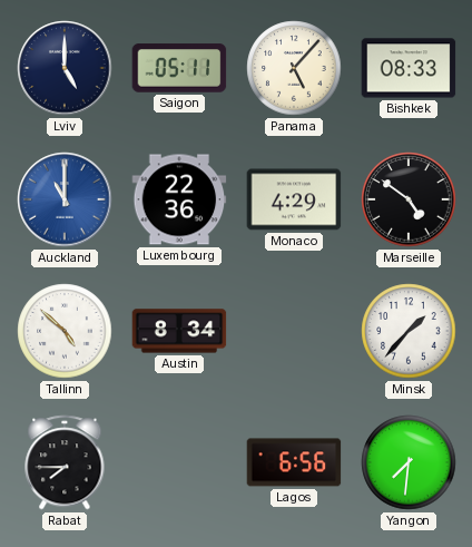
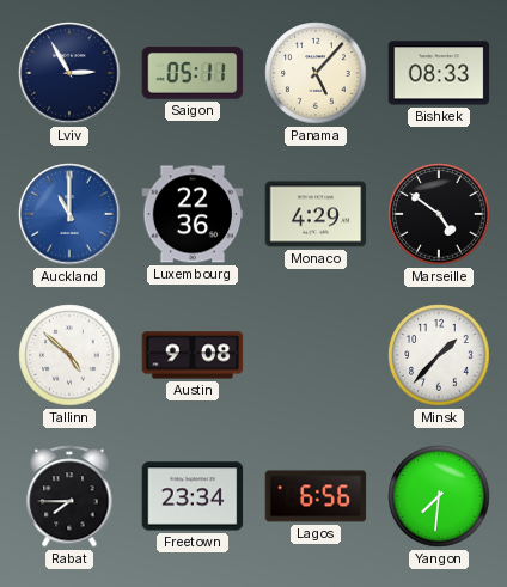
Lviv: 5:00 -> 2:55 (69, 73)
Austin: 8:34 -> 9:08 (193, 355)
Freetown: none -> 23:34 (193, 496)
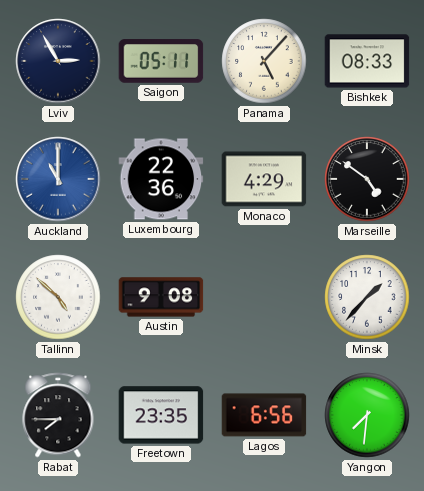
Freetown: 23:34 -> 23:35 (161, 415)
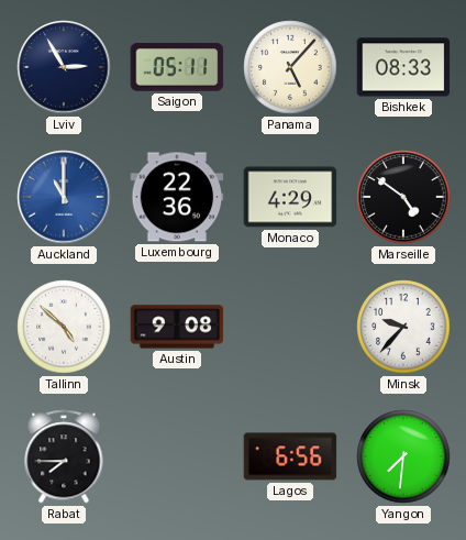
Minsk: 1:37 -> 9:37 (403, 327)
Freetown: 23:35 -> none (161, 415)
